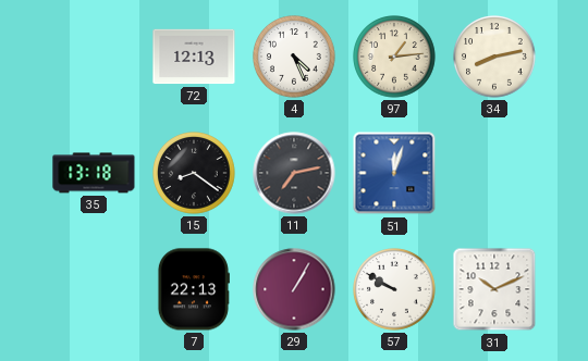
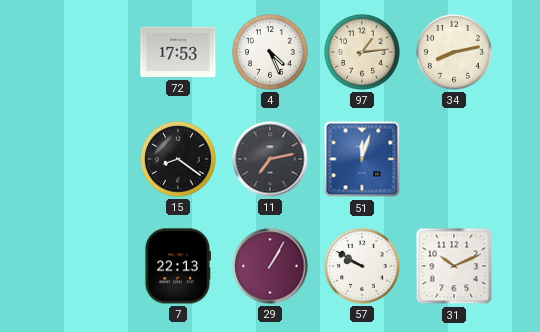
72: 12:13 -> 17:53 (178, 52)
35: 13:18 -> none (94, 173)
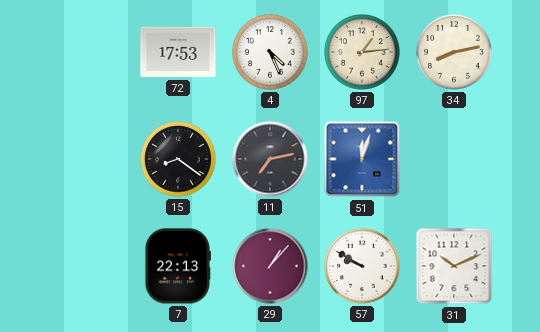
29: 1:05 -> 1:07 (270, 266)
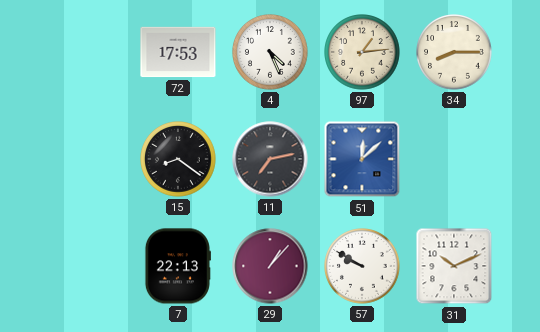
34: 8:13 -> 8:15 (455, 53)
51: 12:03 -> 12:08 (362, 159)
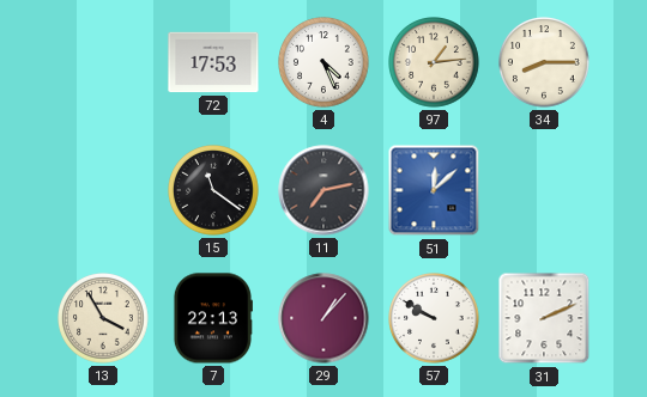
15: 8:21 -> 11:21 (214, 191)
13: none -> 3:55 (104, 319)
31: 10:11 -> 2:11 (544, 318)
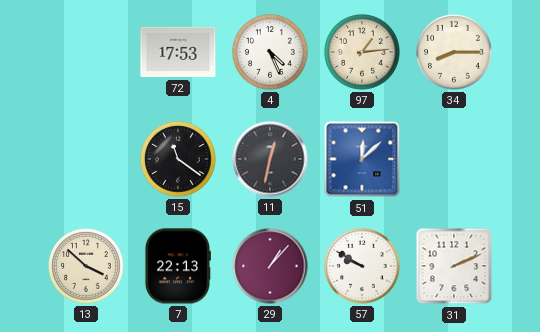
11: 7:13 -> 12:32 (270, 159)
13: 3:55 -> 3:52 (87, 267)
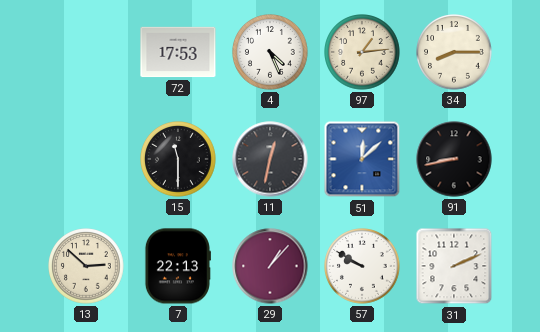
15: 11:21 -> 11:30 (179, 160)
91: none -> 8:43 (454, 159)
13: 3:52 -> 2:52 (87, 267)
